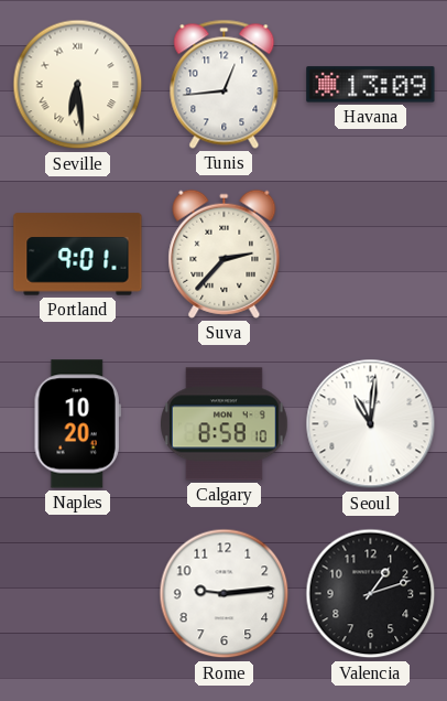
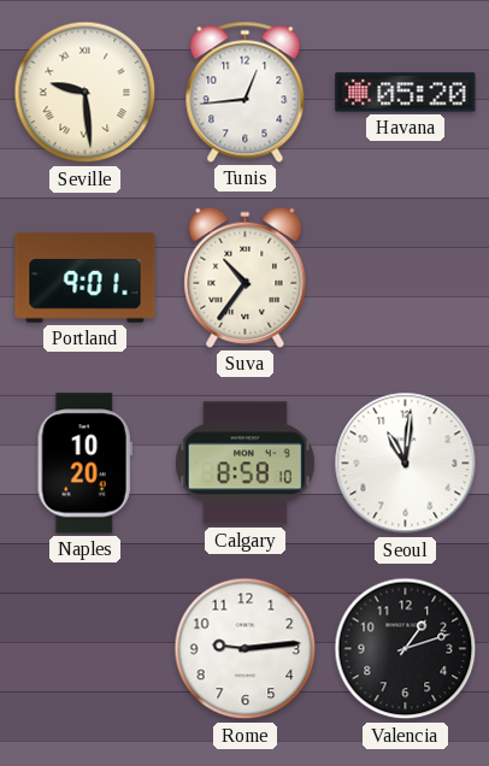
Seville: 6:29 -> 9:29 (86, 93)
Havana: 13:09 -> 05:20 (406, 93)
Suva: 2:37 -> 10:36 (246, 277)
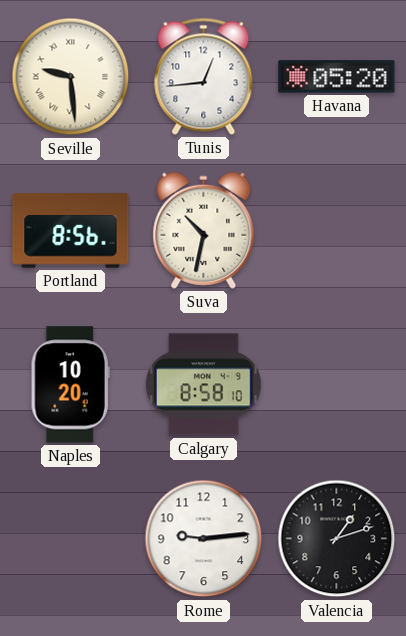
Portland: 9:01 -> 8:56 (71, 231)
Suva: 10:36 -> 10:32 (204, 230)
Seoul: 11:01 -> none (406, 464)
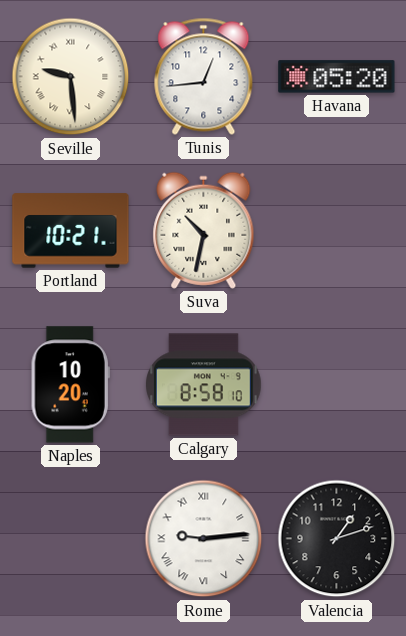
Portland: 8:56 -> 10:21 (71, 231)
Rome numerals: Arabic -> Roman (204, 539)
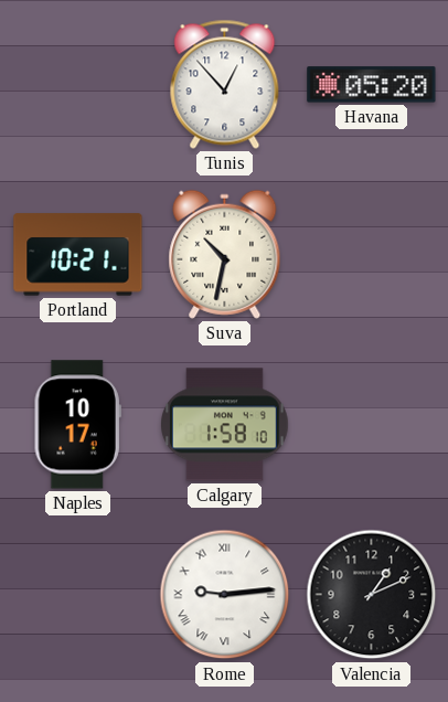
Seville: 9:29 -> none (71, 77)
Tunis: 12:44 -> 12:53 (225, 84)
Naples: 10:20 -> 10:17 (77, 425)
Calgary: 8:58 -> 1:58 (225, 425)
Valencia: 1:12 -> 1:11 (372, 595)
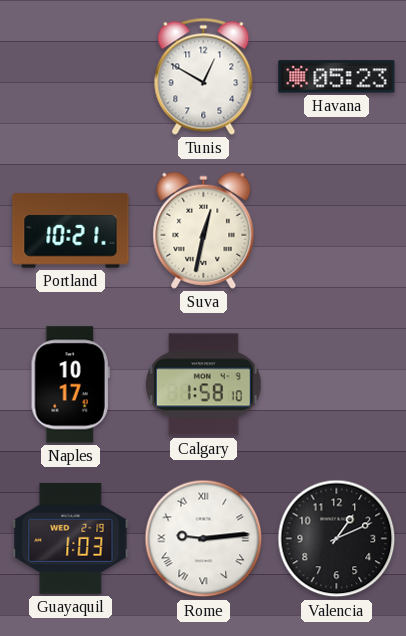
Tunis: 12:53 -> 12:50 (204, 76)
Havana: 05:20 -> 05:23 (337, 77)
Suva: 10:32 -> 12:32 (204, 230)
Guayaquil: none -> 1:03 (71, 538)
